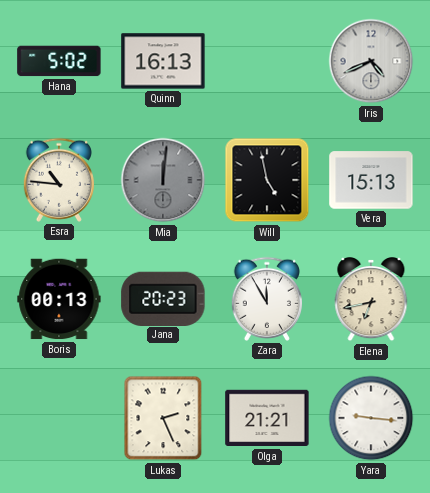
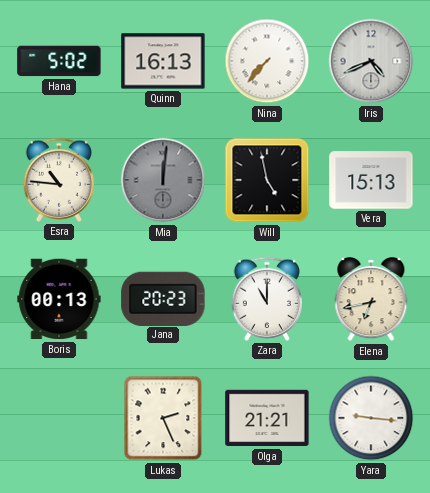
Nina: none -> 7:37 (267, 61)
Zara: 11:55 -> 11:00 (266, 299)
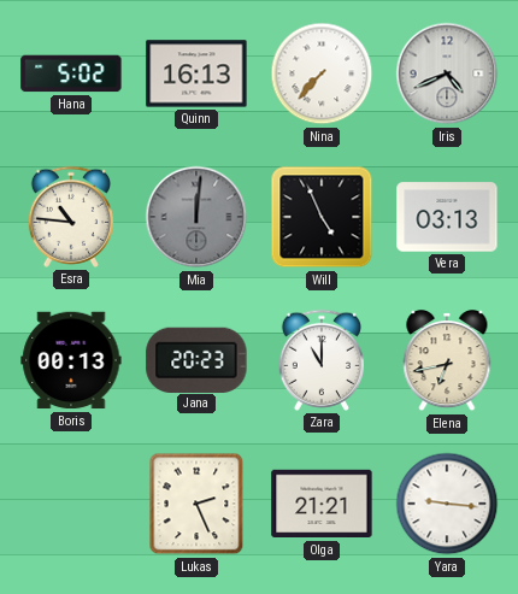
Will: 4:58 -> 4:56 (322, 217)
Vera: 15:13 -> 03:13 (447, 217)
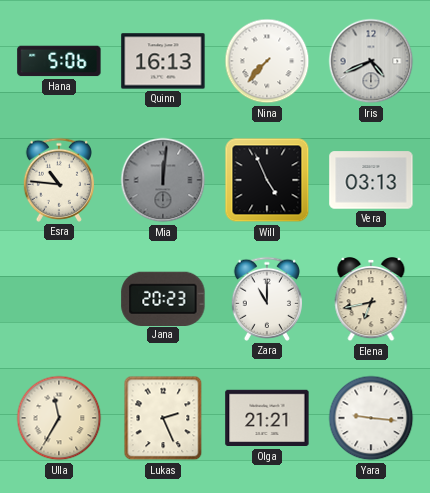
Hana: 5:02 -> 5:06 (59, 61)
Boris: 00:13 -> none (71, 360)
Ulla: none -> 11:35 (59, 418)
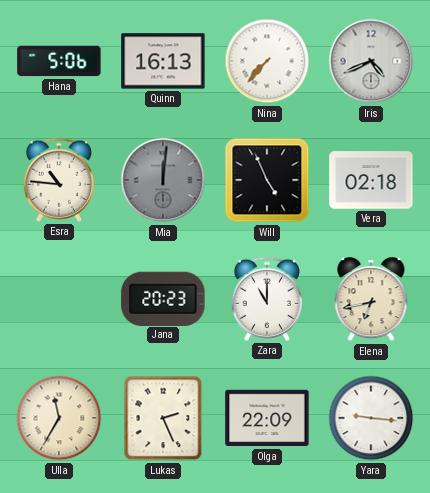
Vera: 03:13 -> 02:18 (371, 180)
Olga: 21:21 -> 22:09 (267, 418)
